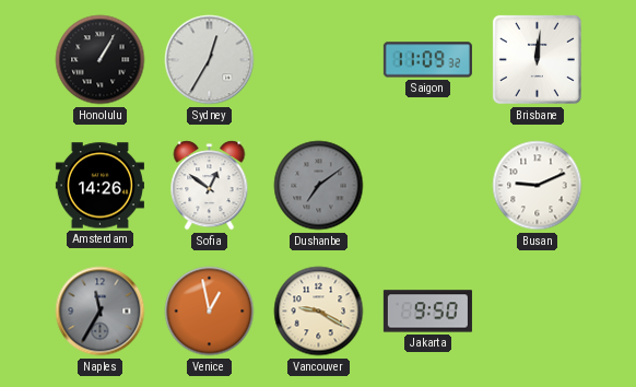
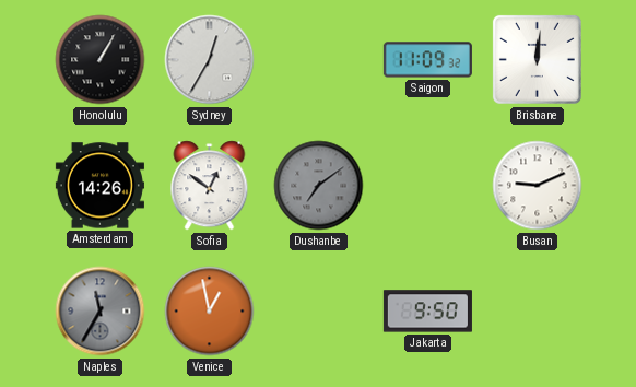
Vancouver: 9:20 -> none (319, 312)
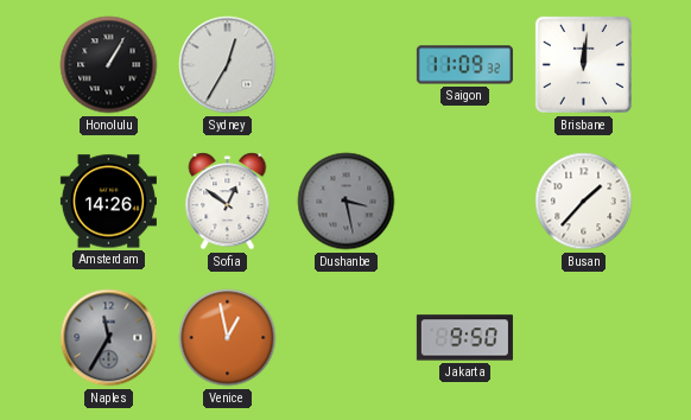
Dushanbe: 7:09 -> 3:28 (347, 202)
Busan: 9:11 -> 1:37 (584, 202)
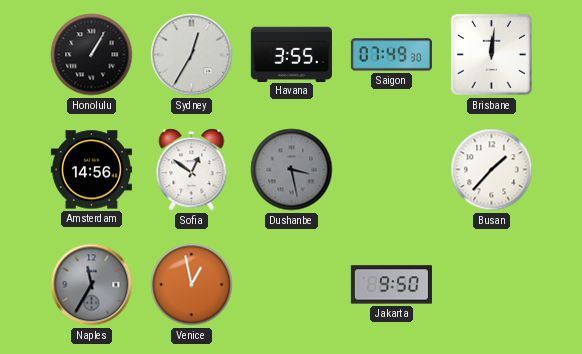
Havana: none -> 3:55 (291, 54)
Saigon: 11:09 -> 07:49 (391, 55)
Amsterdam: 14:26 -> 14:56 (91, 170)
